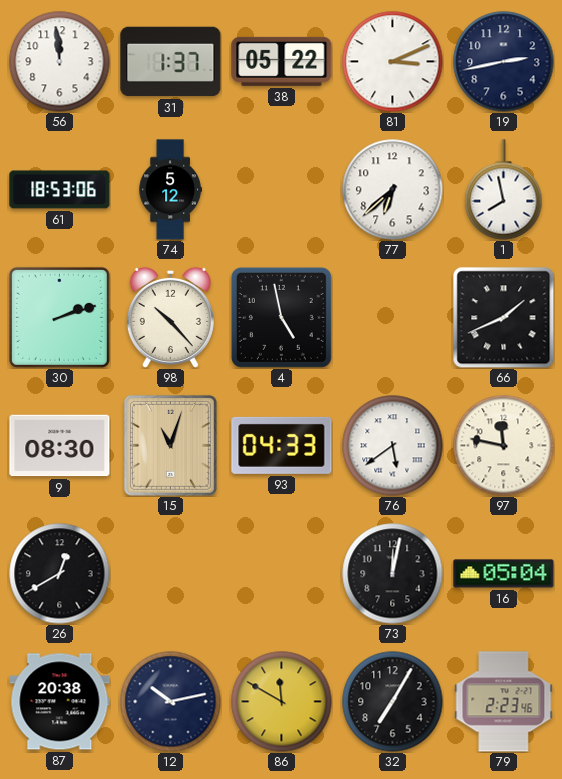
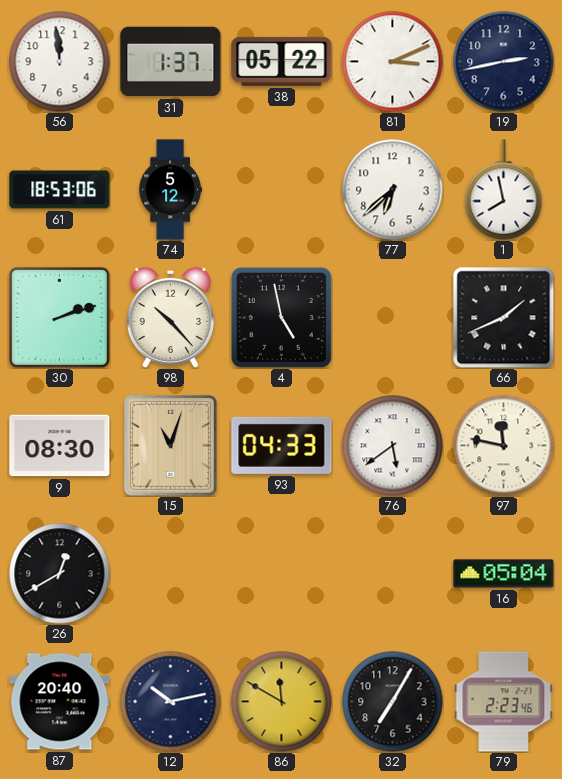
73: 12:02 -> none (393, 574)
87: 20:38 -> 20:40 (60, 702)
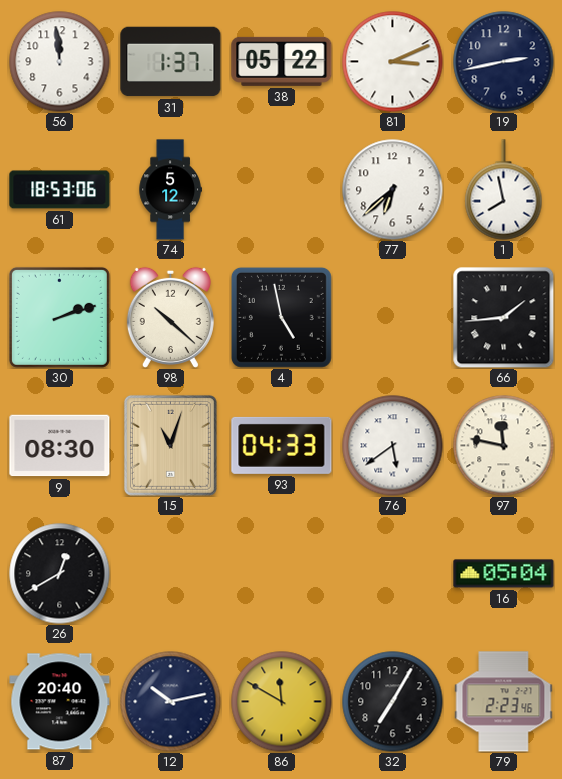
98: 10:23 -> 10:22 (170, 317)
66: 1:41 -> 1:44 (504, 318)
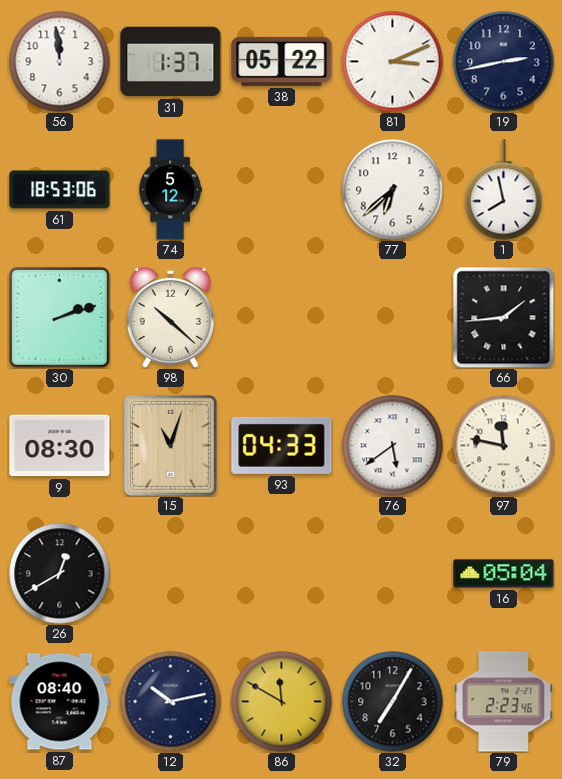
4: 4:58 -> none (281, 317)
87: 20:40 -> 08:40 (60, 702)
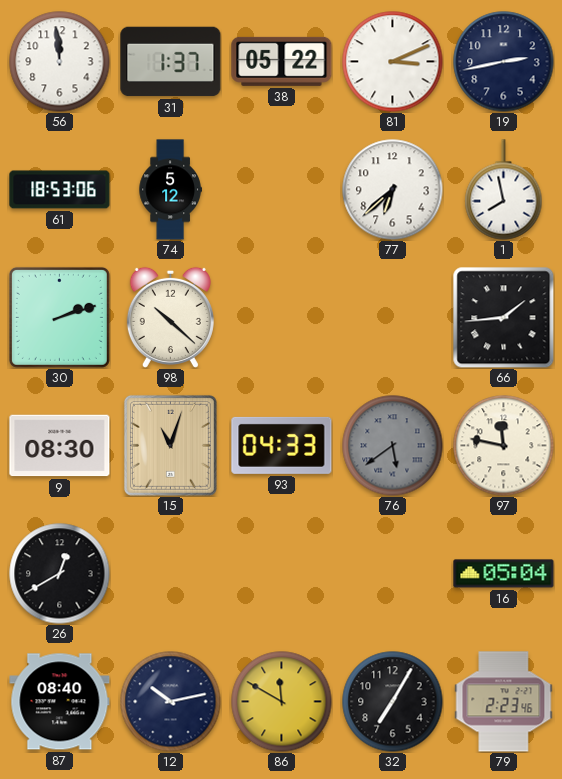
76 dial: white -> grey (393, 446)
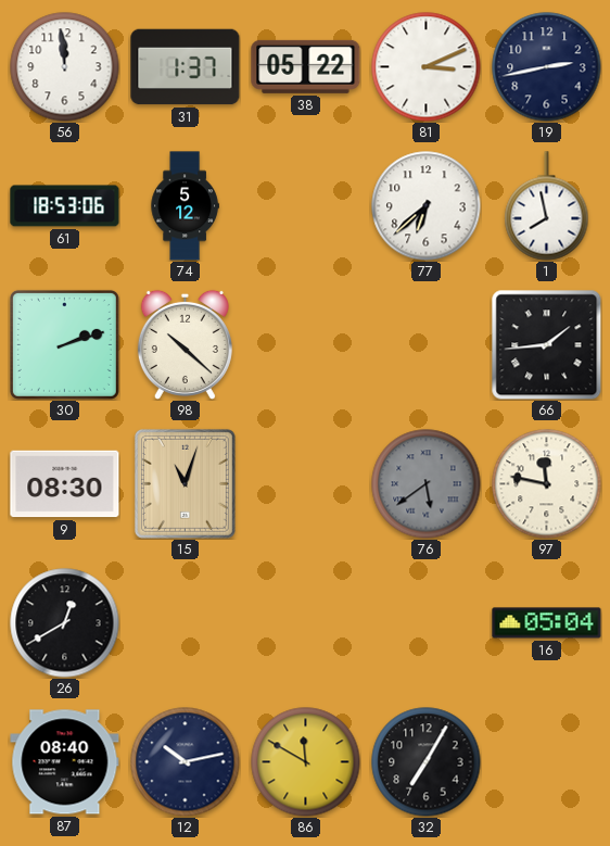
93: 04:33 -> none (282, 445)
79: 2:23 -> none (504, 702)
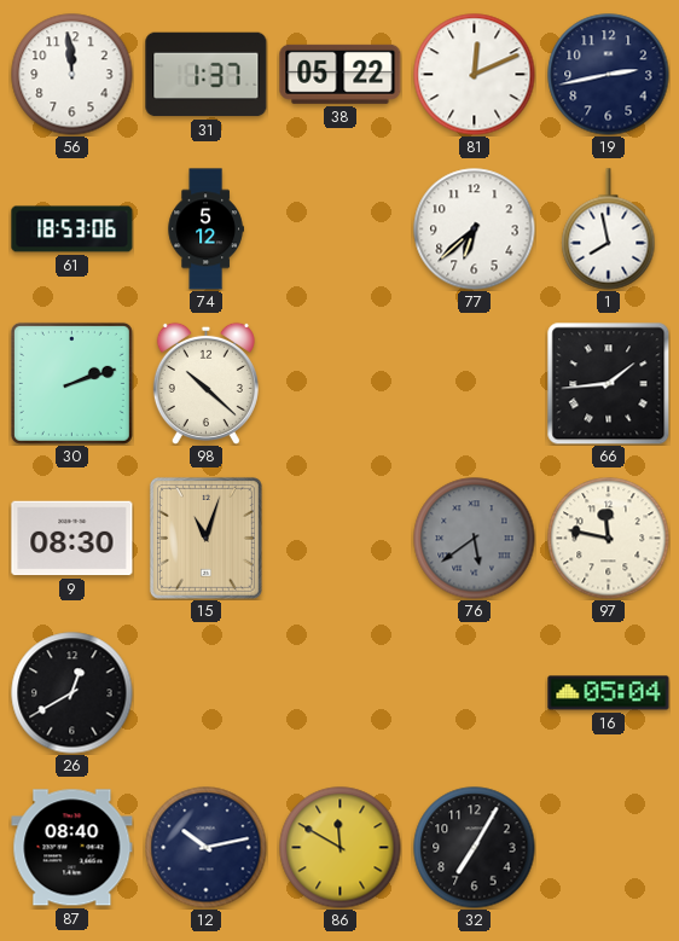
81: 3:11 -> 12:11 (475, 75)
